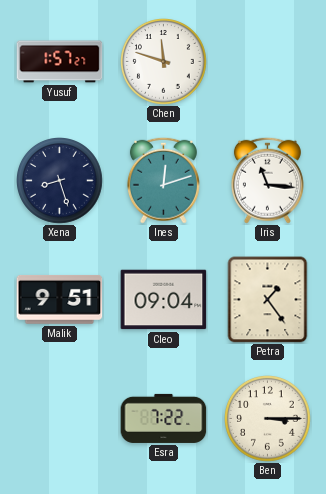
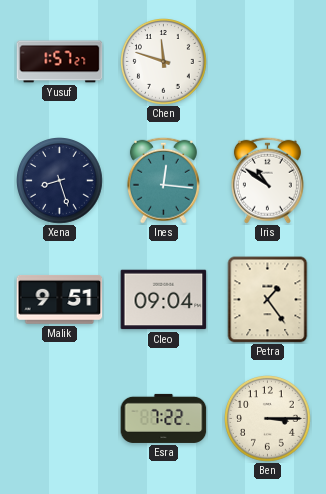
Ines: 12:12 -> 12:16 (163, 180)
Iris: 11:16 -> 10:51 (267, 180)
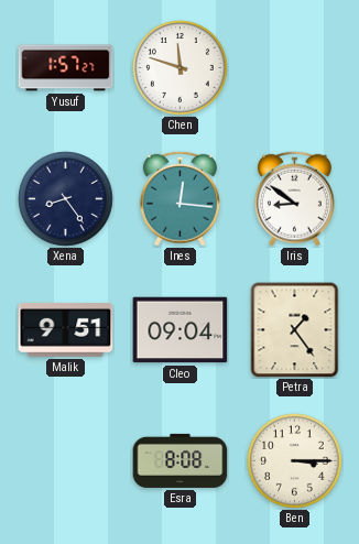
Xena: 8:27 -> 8:24 (66, 199)
Iris: 10:51 -> 8:51 (294, 198)
Esra: 7:22 -> 8:08 (181, 460)
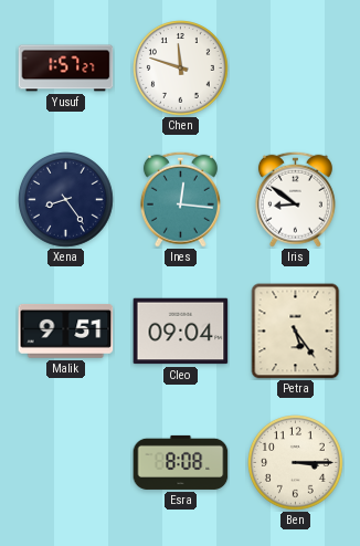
Petra: 1:24 -> 5:24 (296, 332)
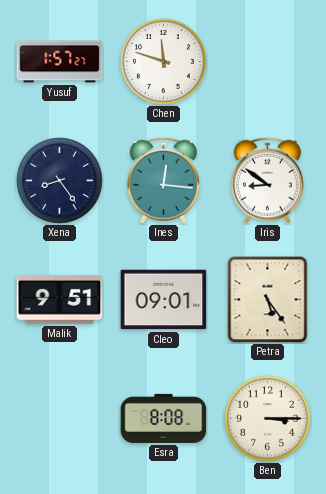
Cleo: 09:04 -> 09:01 (164, 300)
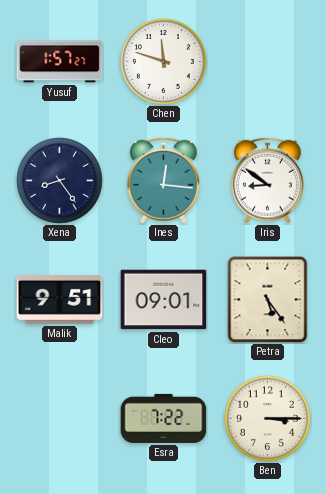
Esra: 8:08 -> 7:22 (164, 418)
